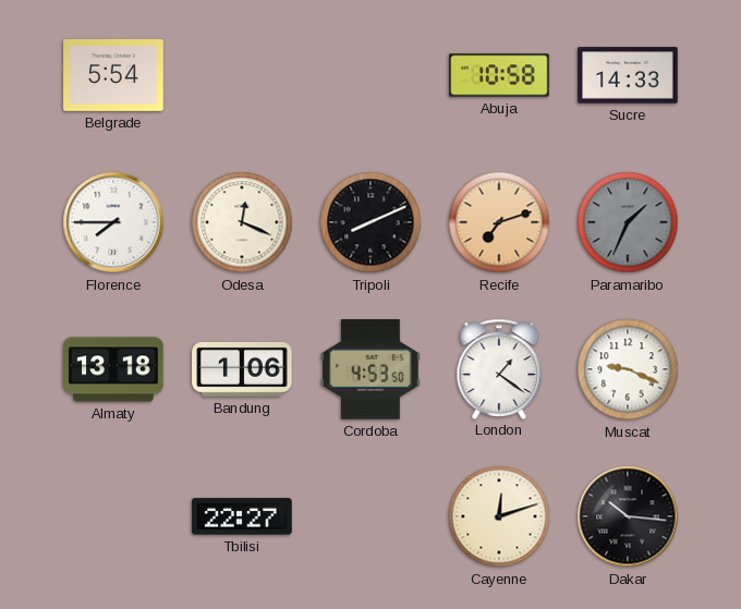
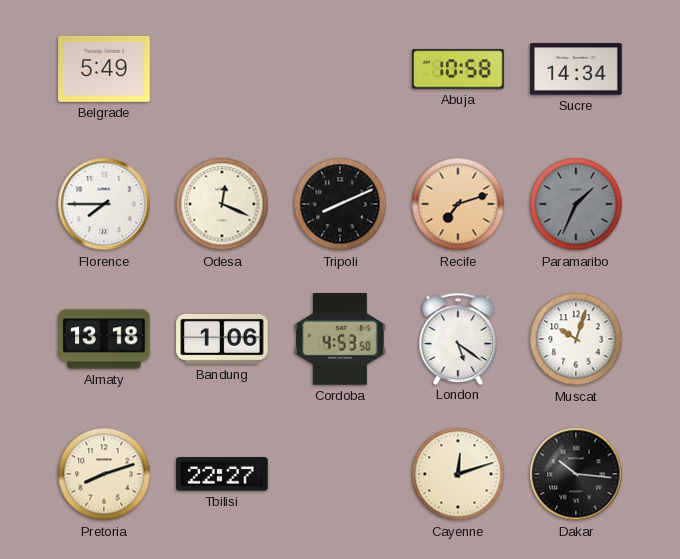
Belgrade: 5:54 -> 5:49 (104, 69)
Sucre: 14:33 -> 14:34 (576, 69)
London: 1:21 -> 5:21 (458, 338)
Muscat: 9:19 -> 10:03 (576, 339)
Pretoria: none -> 8:12 (104, 474)
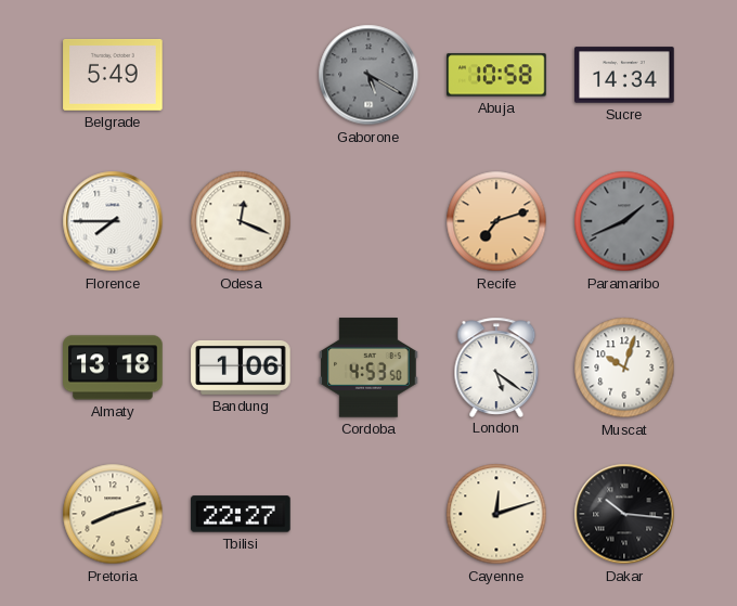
Gaborone: none -> 5:20 (368, 75)
Tripoli: 8:11 -> none (340, 204)
Paramaribo: 1:34 -> 1:41 (624, 221)
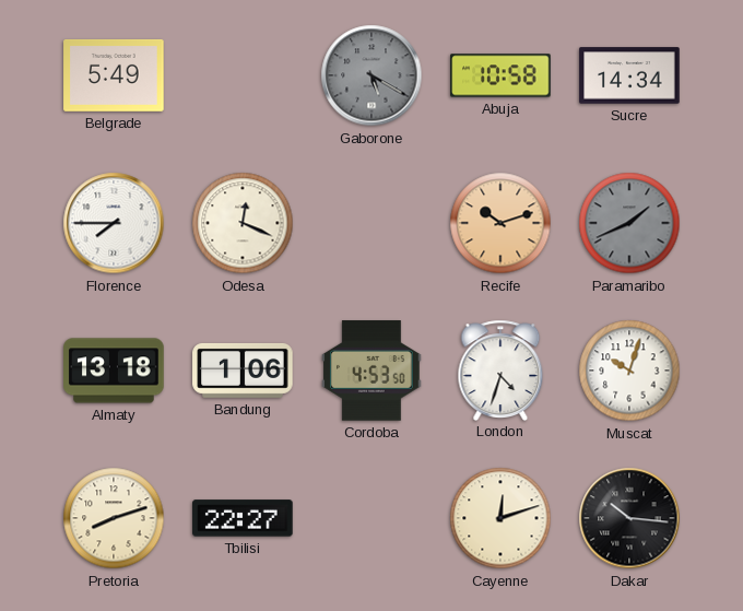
Recife: 7:12 -> 10:12 (500, 223)
London: 5:21 -> 4:33 (500, 369)
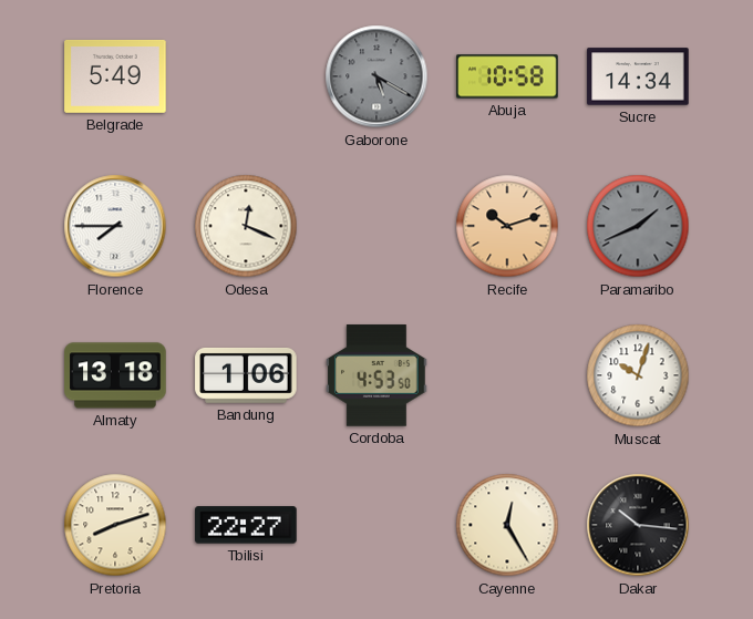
London: 4:33 -> none (500, 369)
Cayenne: 12:12 -> 12:25 (507, 525)
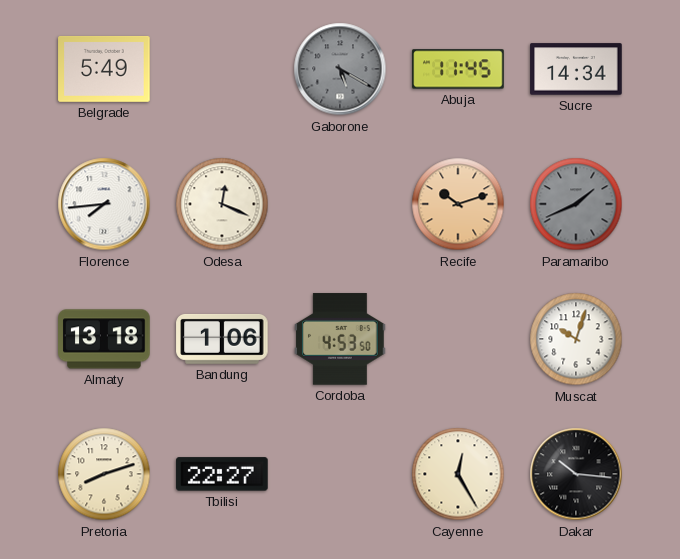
Abuja: 10:58 -> 11:45 (458, 69)
Florence: 7:45 -> 7:44 (104, 204)
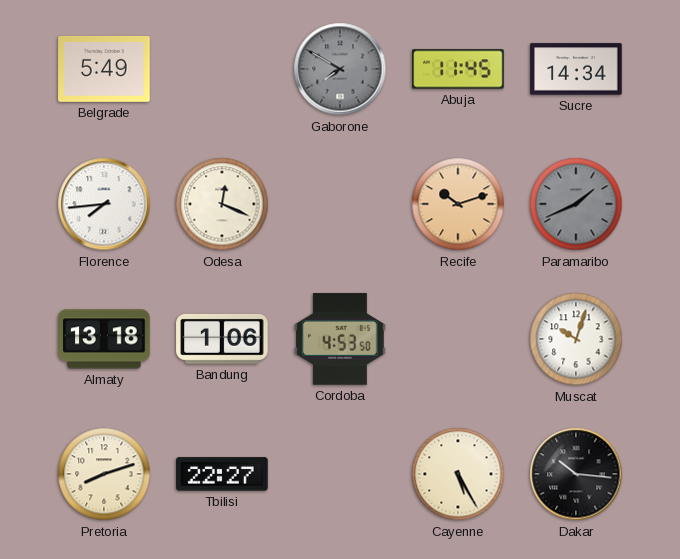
Gaborone: 5:20 -> 7:50 (340, 69)
Cayenne: 12:25 -> 5:25 (458, 474)
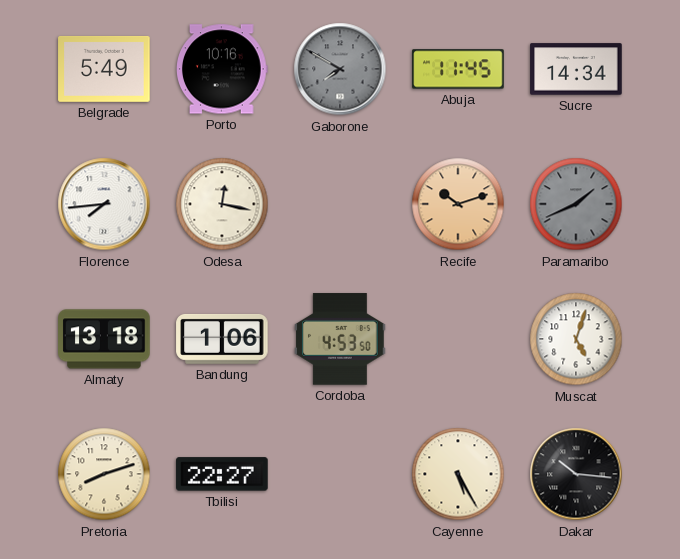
Porto: none -> 10:16 (223, 69)
Odesa: 12:19 -> 12:17 (222, 204)
Muscat: 10:03 -> 5:03 (576, 339)
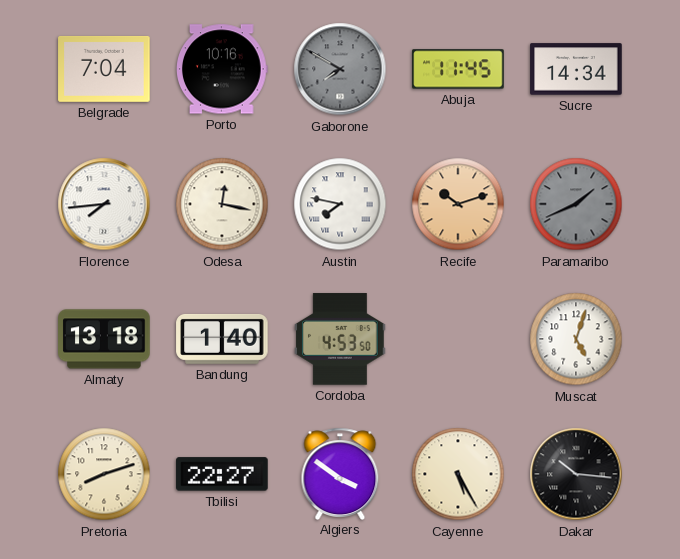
Belgrade: 5:49 -> 7:04 (104, 69)
Austin: none -> 7:47 (340, 204)
Bandung: 1:06 -> 1:40 (222, 339)
Algiers: none -> 3:51 (340, 473)
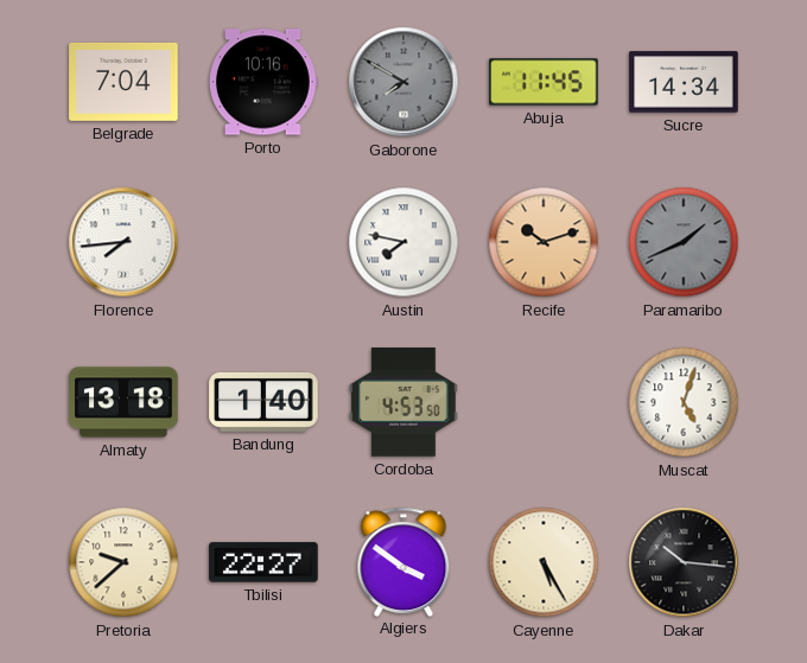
Odesa: 12:17 -> none (222, 204)
Pretoria: 8:12 -> 9:38 (123, 562)
